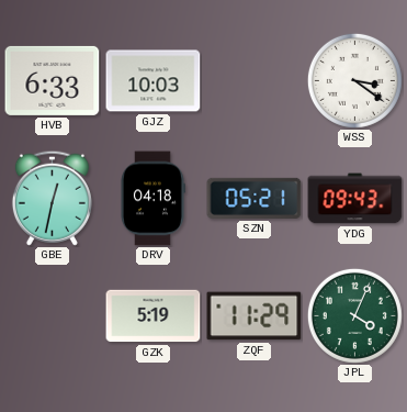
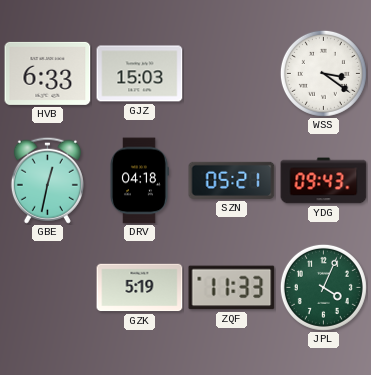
GJZ: 10:03 -> 15:03 (140, 74)
ZQF: 11:29 -> 11:33 (232, 288)
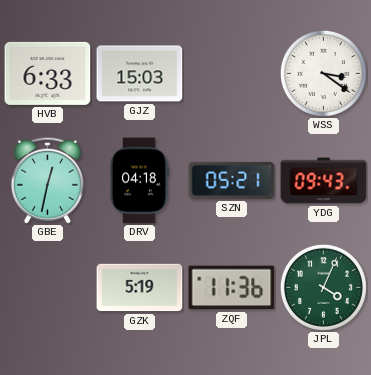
ZQF: 11:33 -> 11:36 (232, 288)
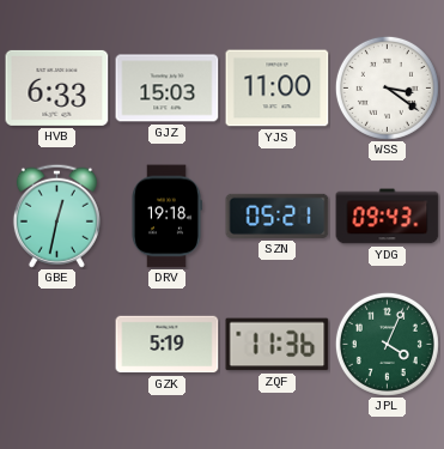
YJS: none -> 11:00 (278, 89)
DRV: 04:18 -> 19:18 (166, 217)
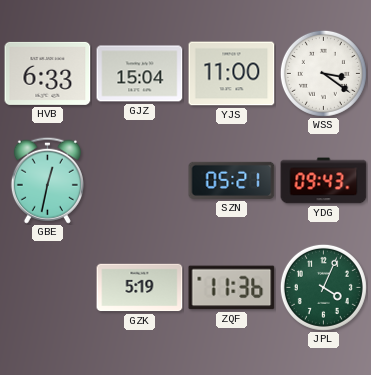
GJZ: 15:03 -> 15:04 (140, 74)
DRV: 19:18 -> none (166, 217)
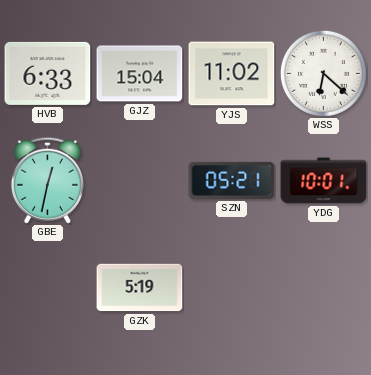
YJS: 11:00 -> 11:02 (232, 74)
WSS: 3:21 -> 6:22 (323, 73)
YDG: 09:43 -> 10:01 (324, 181)
ZQF: 11:36 -> none (232, 288)
JPL: 4:04 -> none (323, 287)
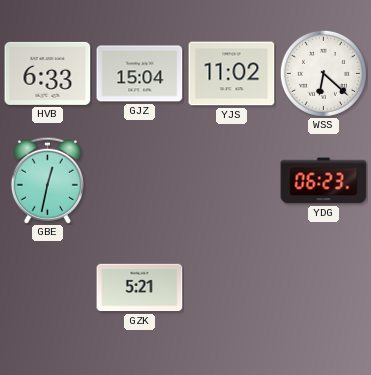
SZN: 05:21 -> none (232, 180)
YDG: 10:01 -> 06:23 (324, 181)
GZK: 5:19 -> 5:21 (140, 288)
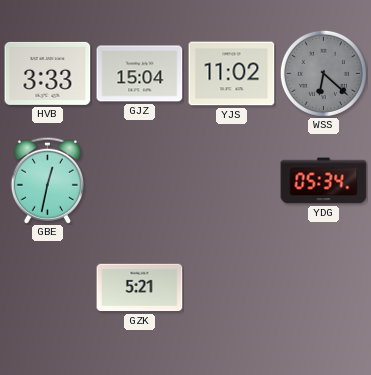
HVB: 6:33 -> 3:33 (48, 73)
WSS dial: white -> grey (323, 73)
YDG: 06:23 -> 05:34 (324, 181)
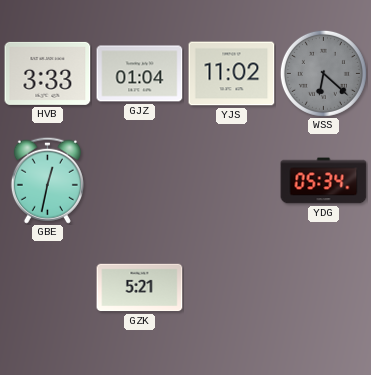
GJZ: 15:04 -> 01:04 (140, 74)
